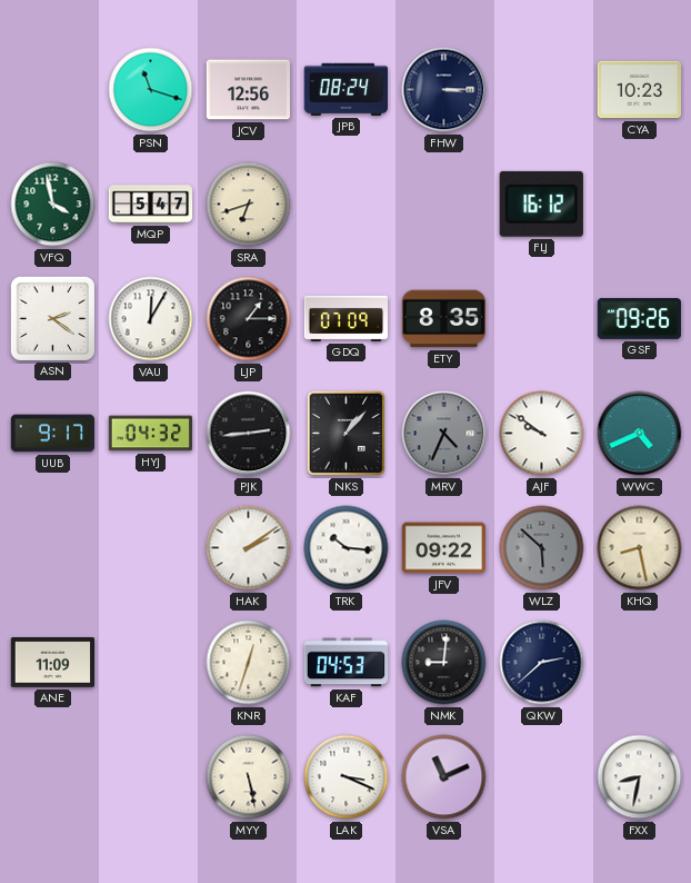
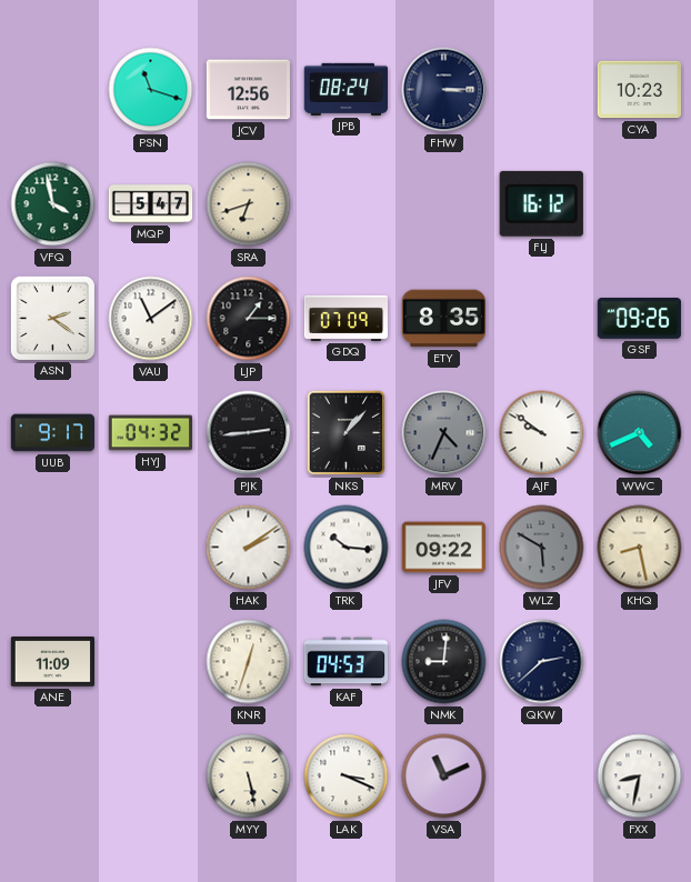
VAU: 12:05 -> 11:09 (151, 319)
WLZ: 5:52 -> 5:50 (542, 548)
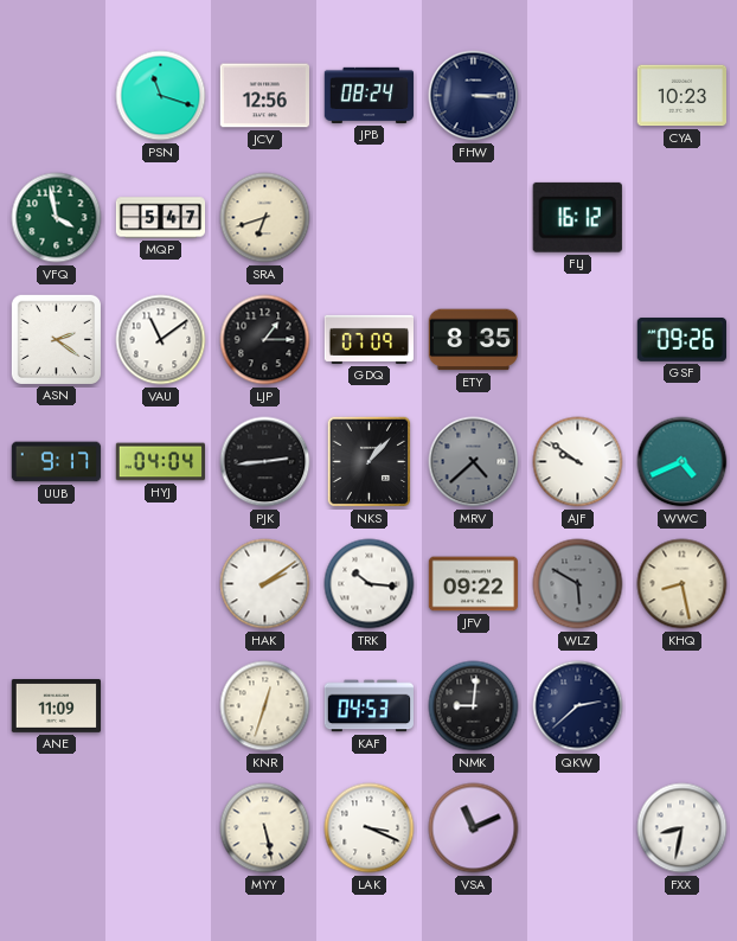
HYJ: 04:32 -> 04:04 (161, 462)
MRV: 4:34 -> 4:38 (474, 462)
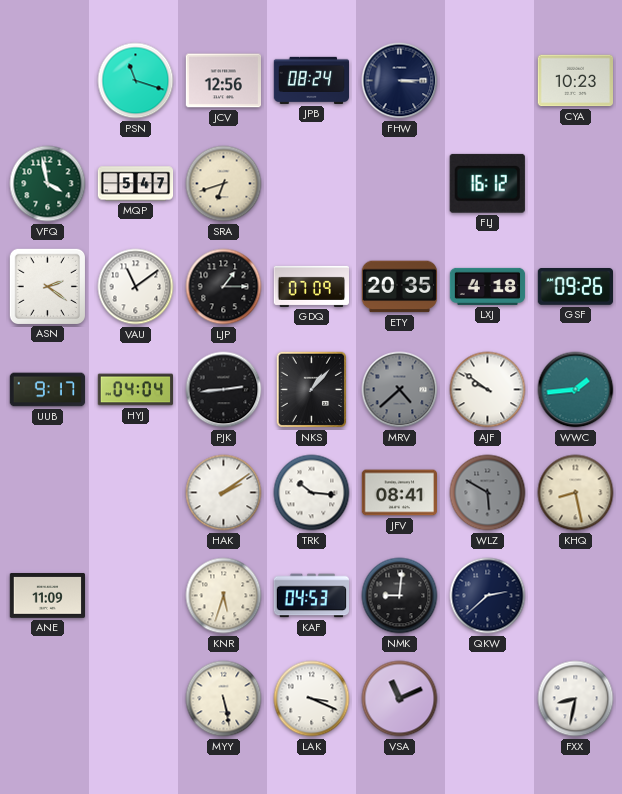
ETY: 8:35 -> 20:35 (399, 287)
LXJ: none -> 4:18 (488, 286)
WWC: 4:41 -> 1:44 (576, 390)
JFV: 09:22 -> 08:41 (400, 493)
KNR: 12:33 -> 5:33 (224, 596)
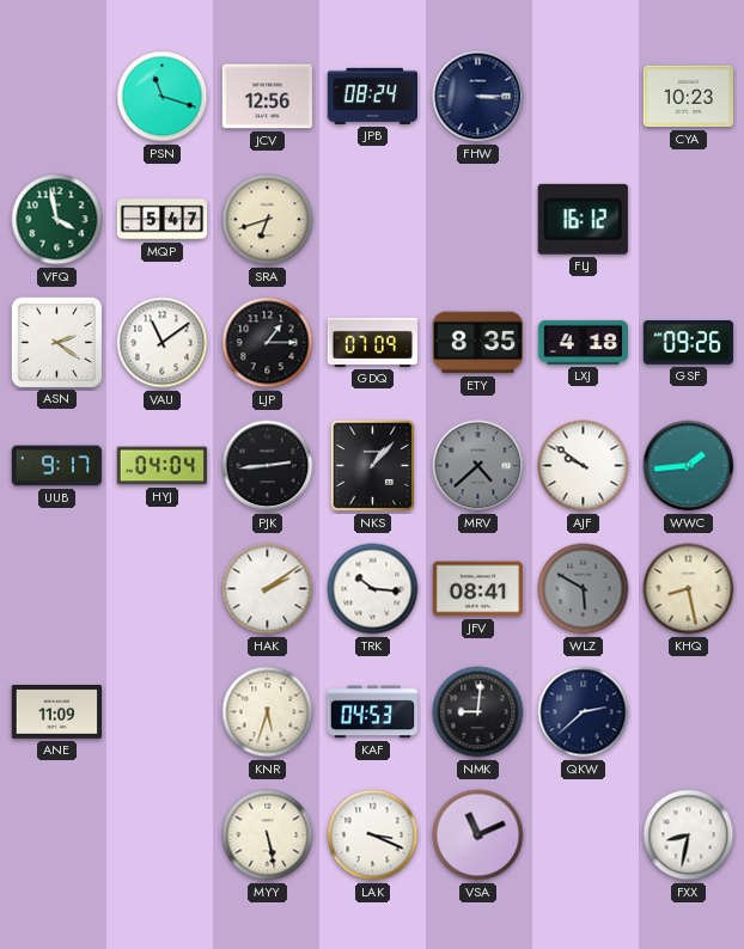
ETY: 20:35 -> 8:35 (477, 343)
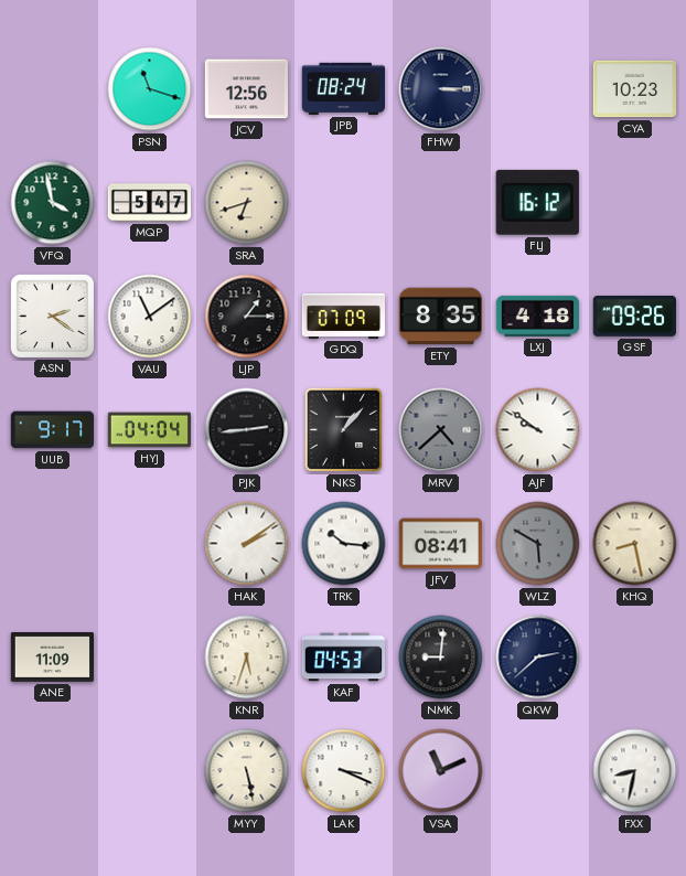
WWC: 1:44 -> none (689, 466)
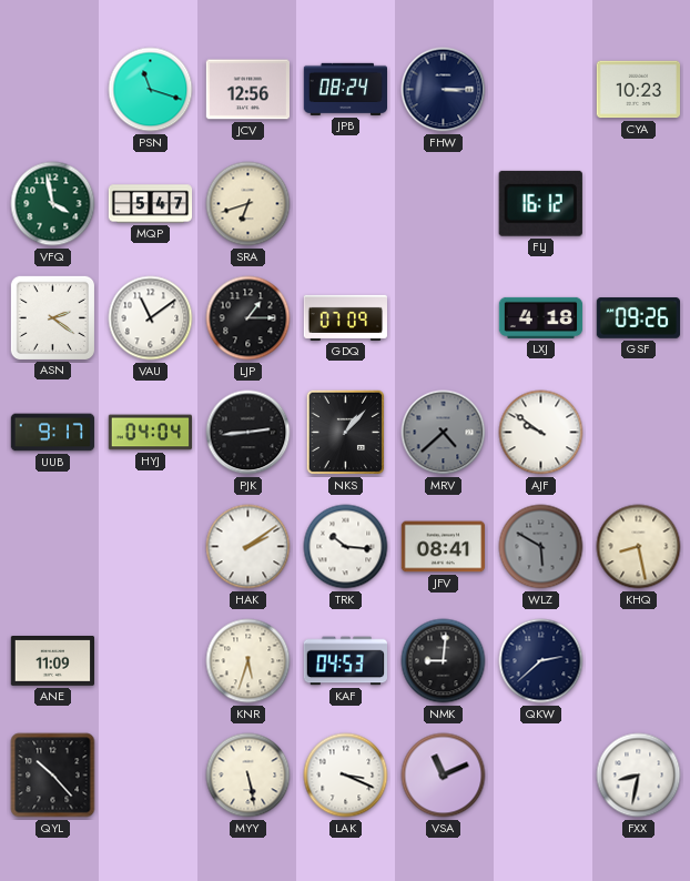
ETY: 8:35 -> none (440, 317)
QYL: none -> 10:23 (53, 776)
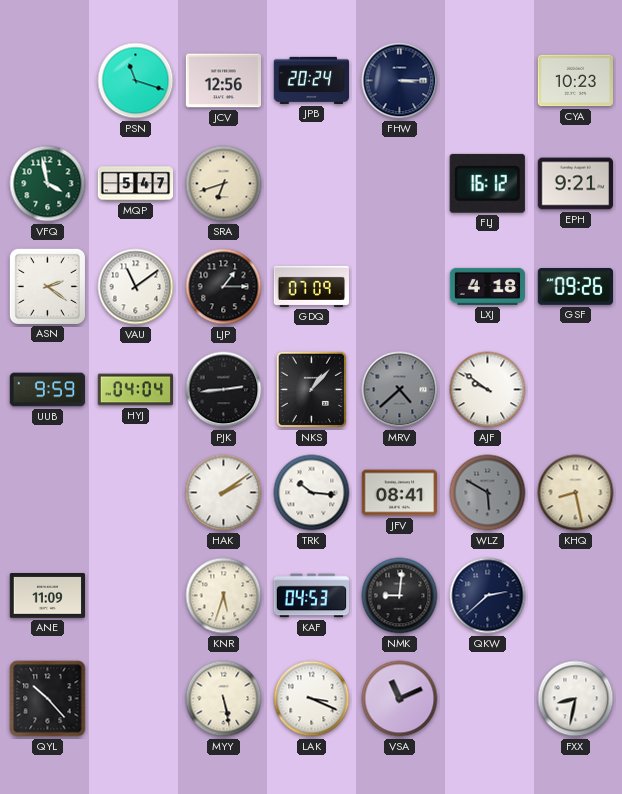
JPB: 08:24 -> 20:24 (311, 80)
EPH: none -> 9:21 (575, 184)
UUB: 9:17 -> 9:59 (48, 390)
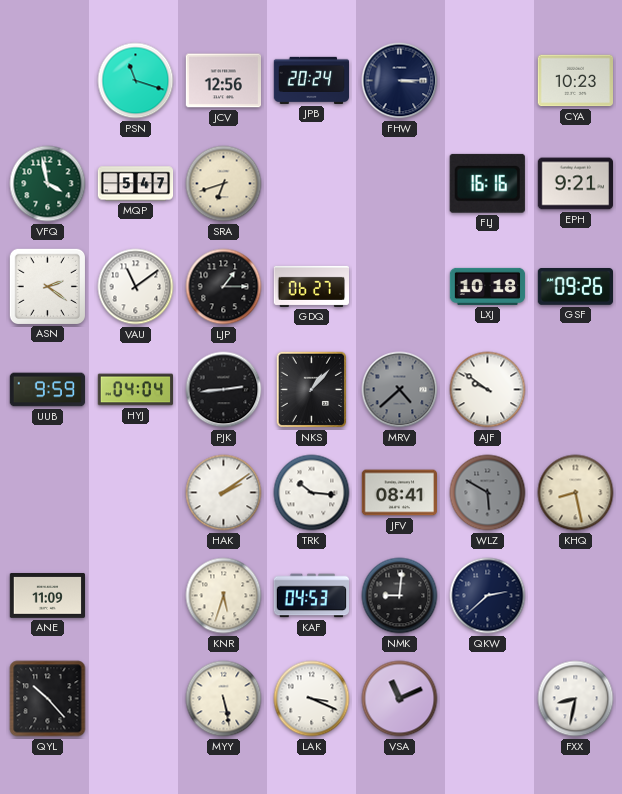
FLJ: 16:12 -> 16:16 (487, 183)
GDQ: 07:09 -> 06:27 (311, 286)
LXJ: 4:18 -> 10:18 (488, 286)
